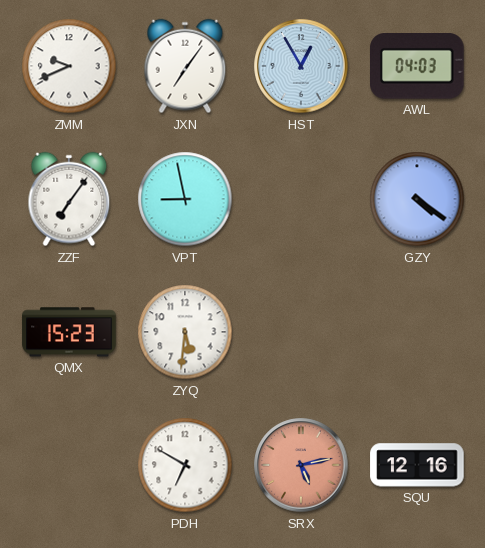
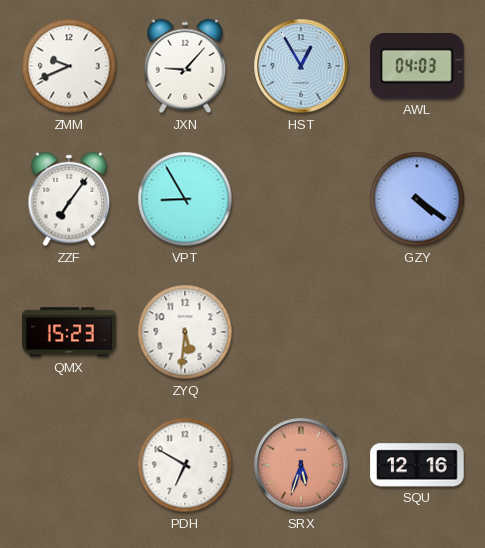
JXN: 7:06 -> 9:07 (185, 66)
VPT: 8:58 -> 8:55 (185, 199)
SRX: 5:13 -> 5:33 (301, 465)
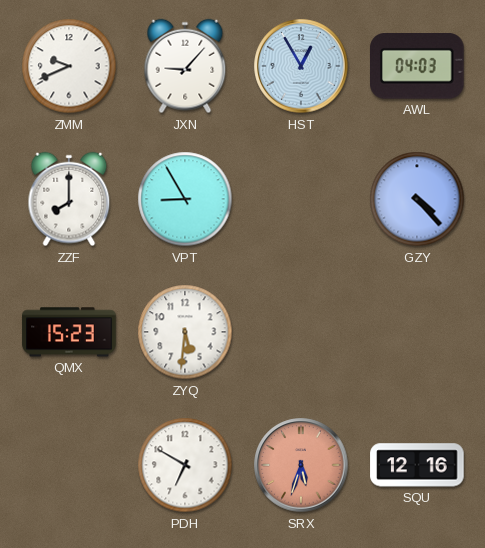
ZZF: 7:06 -> 8:00 (69, 199)
GZY: 4:21 -> 4:23 (417, 199)
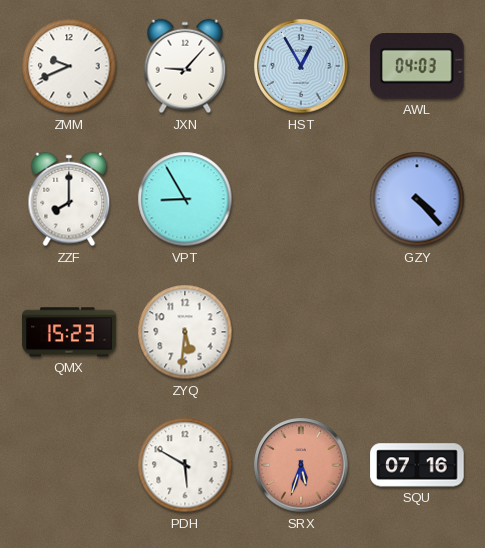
PDH: 6:50 -> 5:50 (185, 465)
SQU: 12:16 -> 07:16 (417, 465)
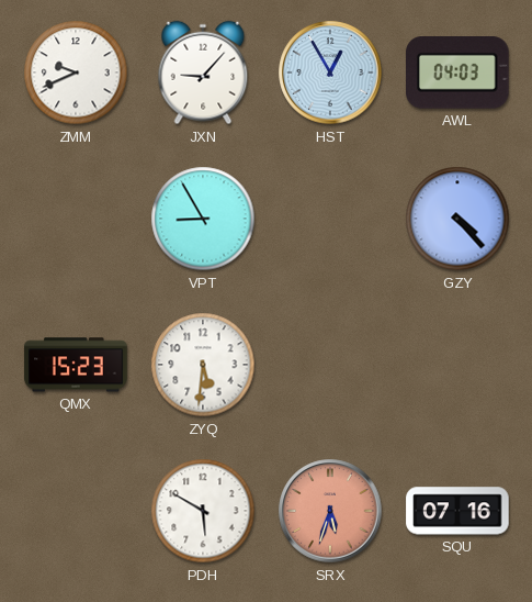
ZZF: 8:00 -> none (69, 199)
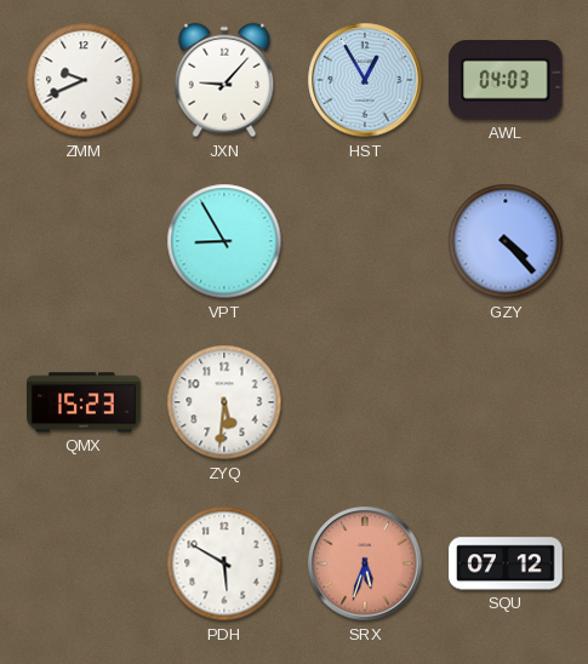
SQU: 07:16 -> 07:12 (506, 563)
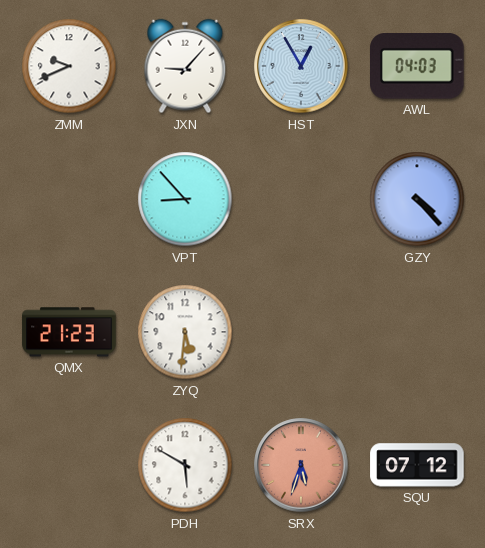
VPT: 8:55 -> 8:53 (185, 199)
QMX: 15:23 -> 21:23 (69, 332)
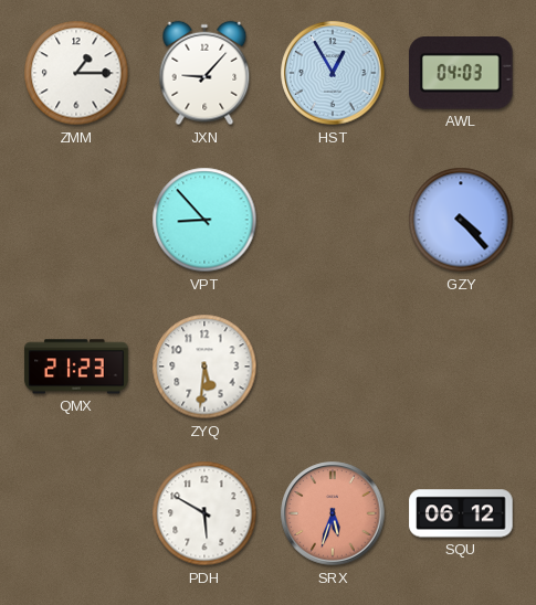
ZMM: 9:41 -> 1:15 (76, 73)
SQU: 07:12 -> 06:12 (461, 513)
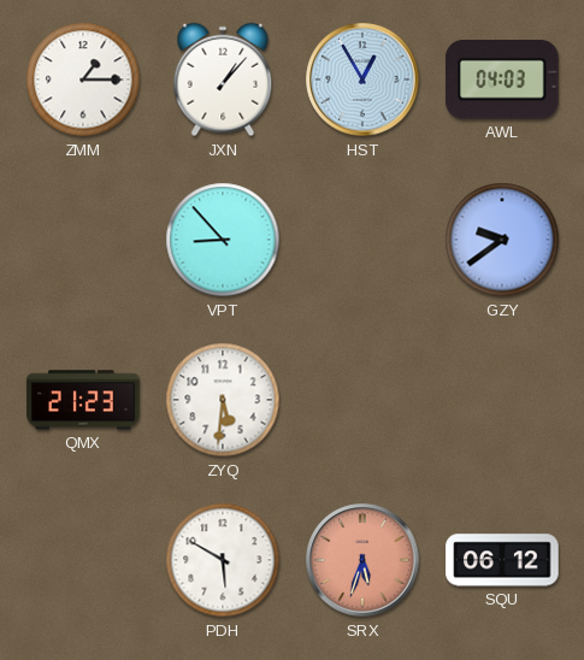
JXN: 9:07 -> 1:07 (223, 79)
GZY: 4:23 -> 9:39 (502, 240)
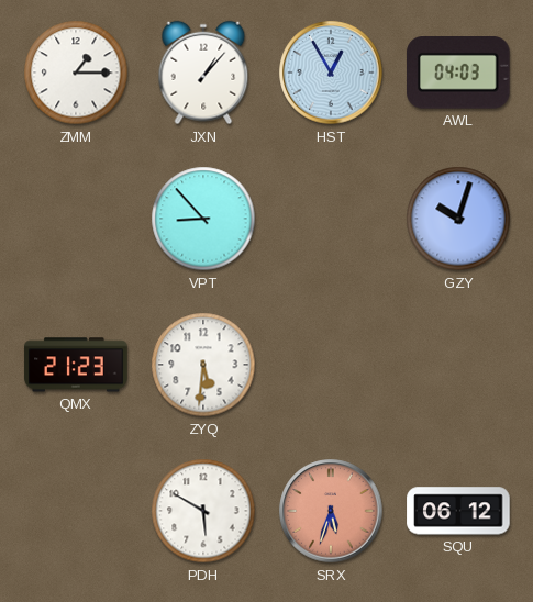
GZY: 9:39 -> 10:03 (458, 219)
